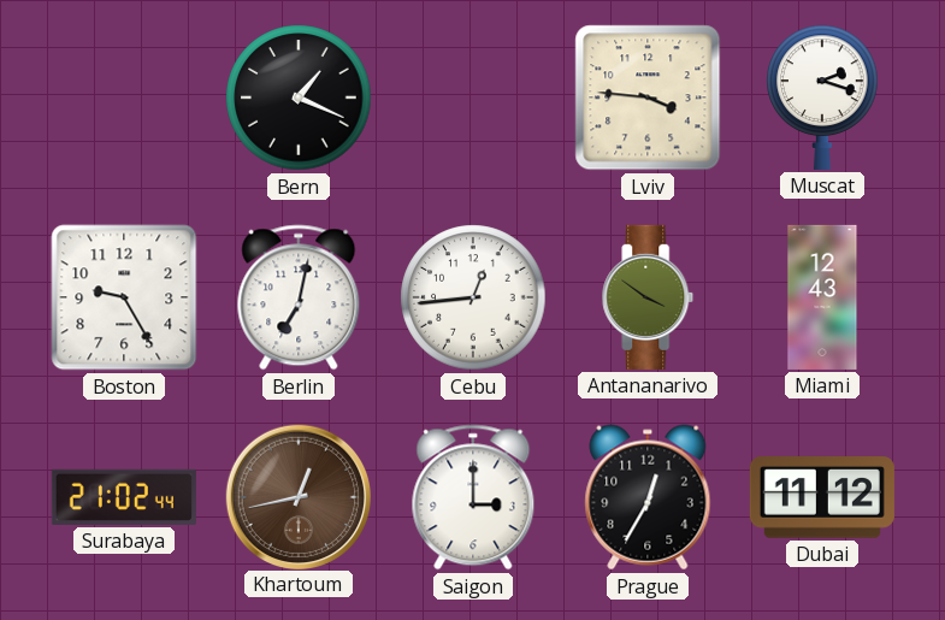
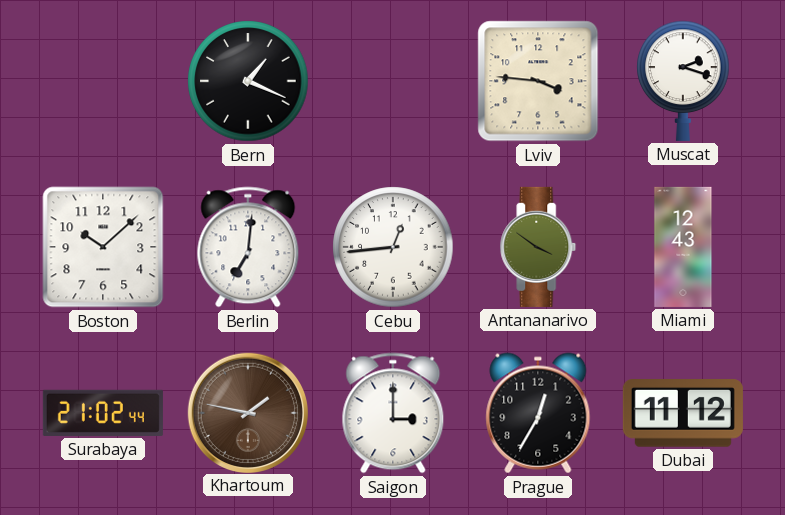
Boston: 9:25 -> 10:08 (103, 247)
Berlin: 7:02 -> 7:01 (248, 247)
Khartoum: 12:43 -> 1:47 (247, 412)
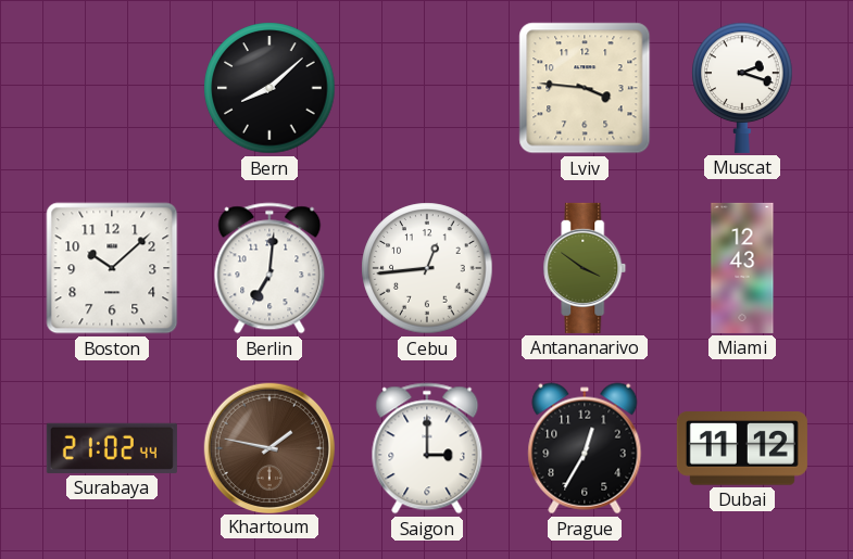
Bern: 1:19 -> 8:08 (269, 88)
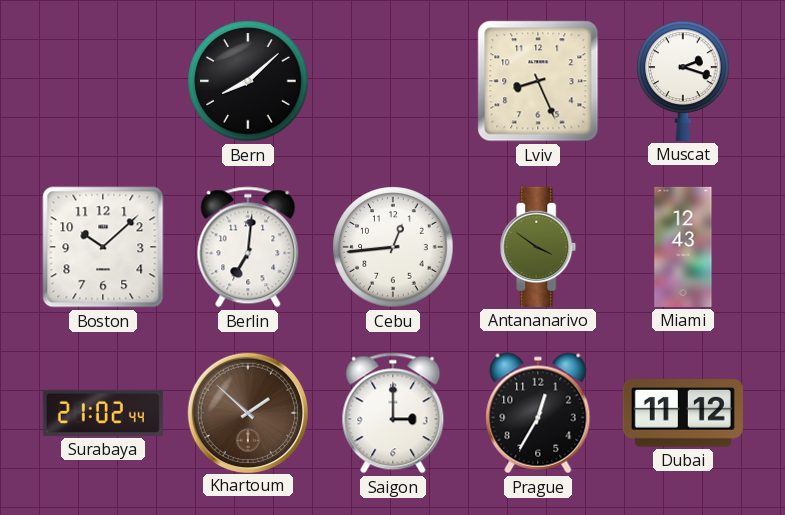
Lviv: 3:46 -> 8:26 (538, 81)
Khartoum: 1:47 -> 1:52 (247, 412)
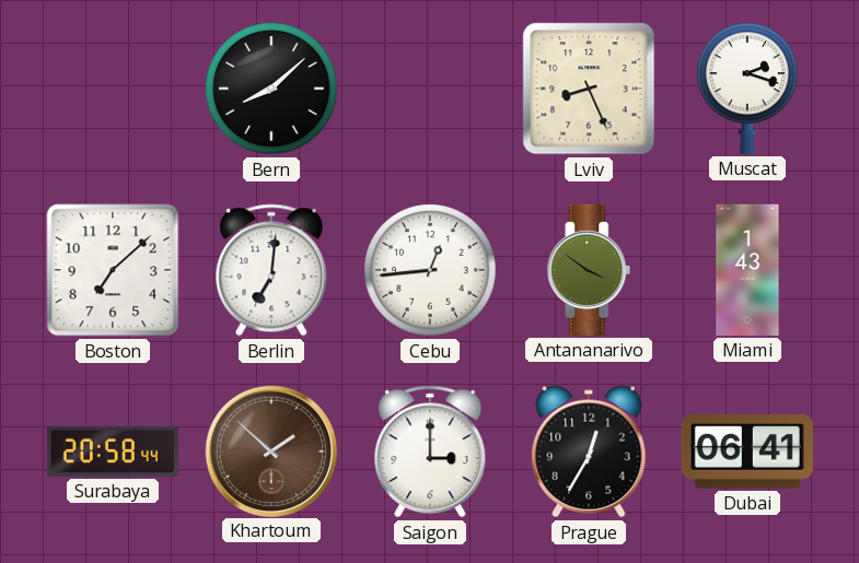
Boston: 10:08 -> 7:08 (113, 270)
Miami: 12:43 -> 1:43 (747, 270)
Surabaya: 21:02 -> 20:58 (113, 451)
Dubai: 11:12 -> 06:41 (747, 451)
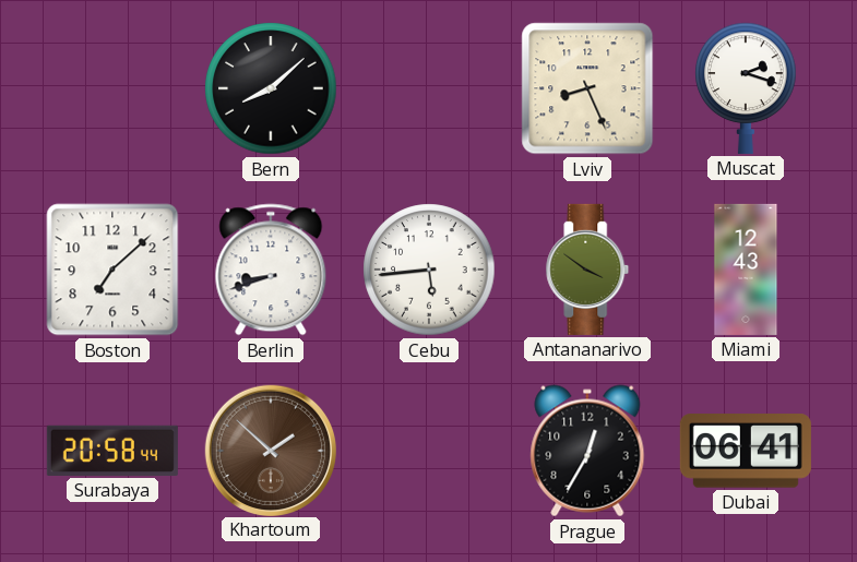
Berlin: 7:01 -> 8:42 (271, 270)
Cebu: 12:44 -> 5:44 (429, 270)
Miami: 1:43 -> 12:43 (746, 270)
Saigon: 3:00 -> none (430, 451)
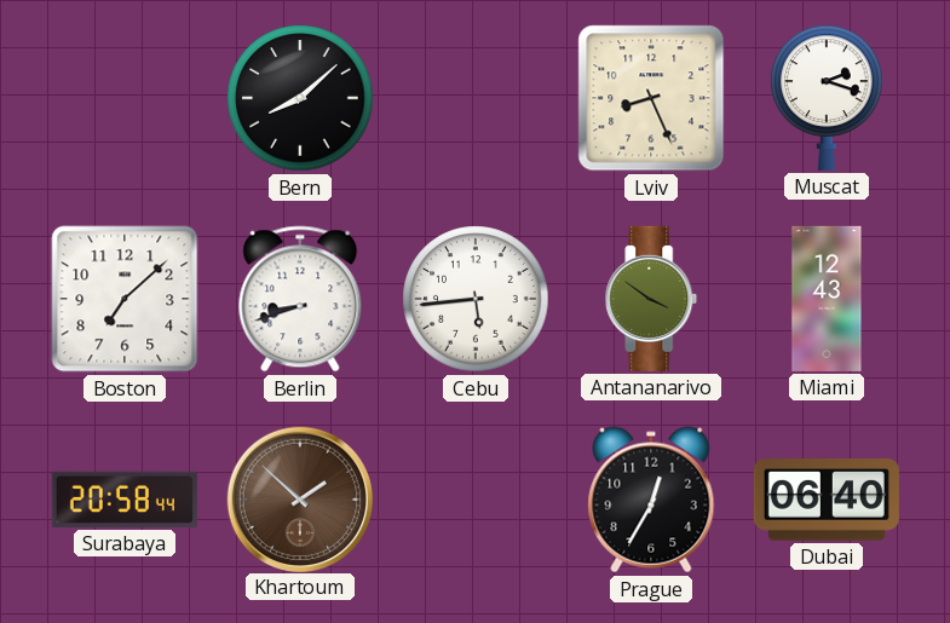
Dubai: 06:41 -> 06:40 (827, 500)
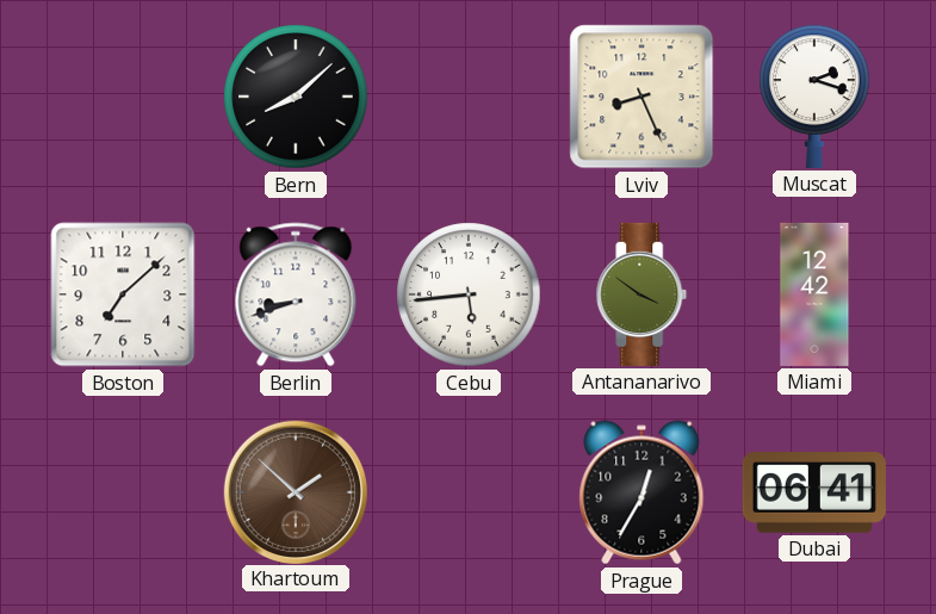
Miami: 12:43 -> 12:42 (814, 294)
Surabaya: 20:58 -> none (125, 500)
Dubai: 06:40 -> 06:41 (814, 492)
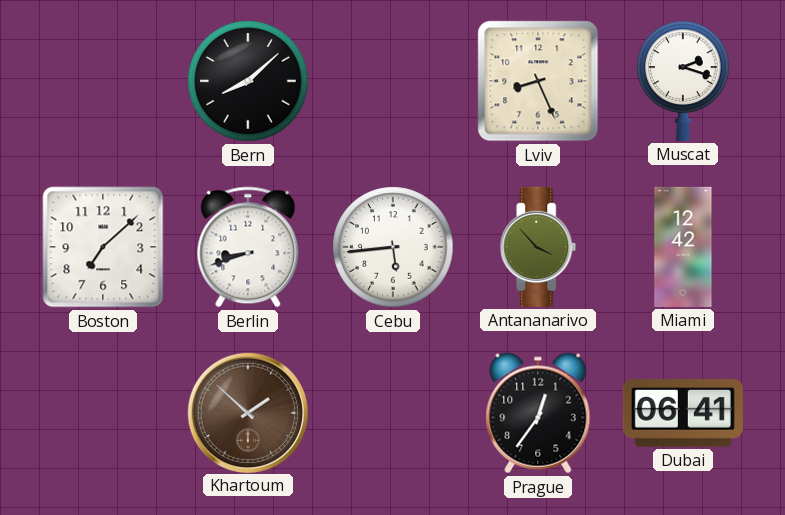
Antananarivo: 3:51 -> 3:53 (538, 247)
Prague: 12:35 -> 12:36 (538, 413)
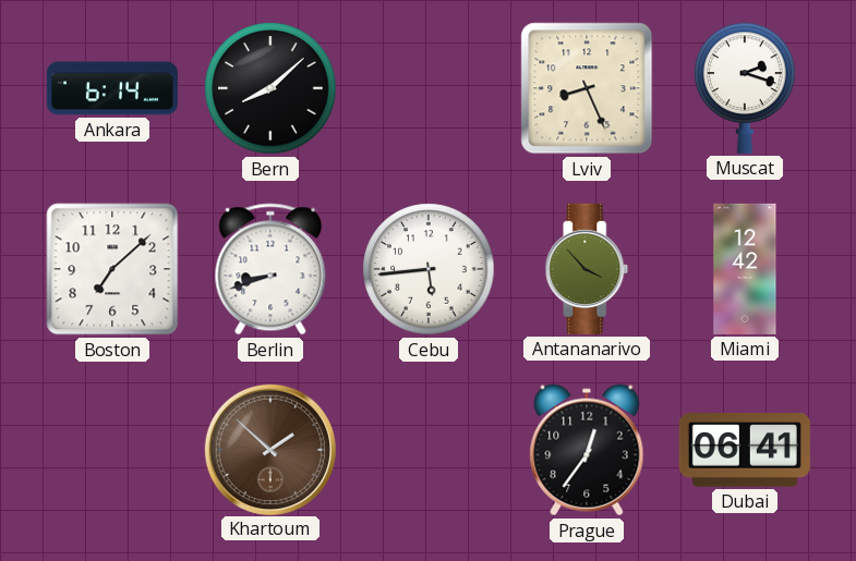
Ankara: none -> 6:14 (112, 88)
